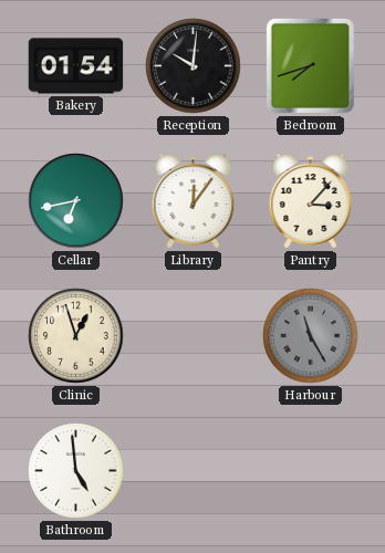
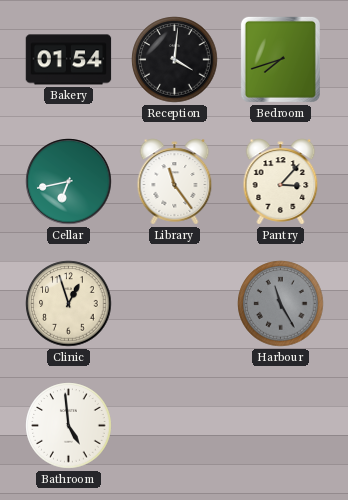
Reception: 10:01 -> 4:01 (175, 60)
Library: 12:06 -> 11:24 (175, 182)
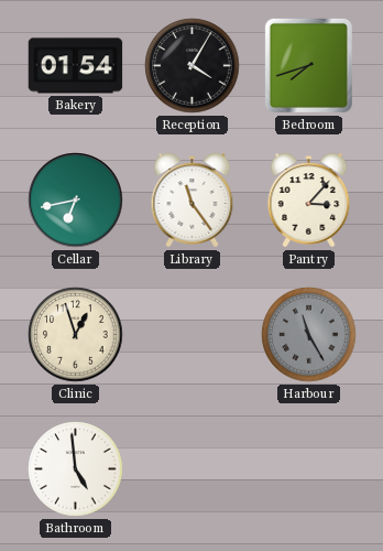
Reception: 4:01 -> 4:05 (193, 66)
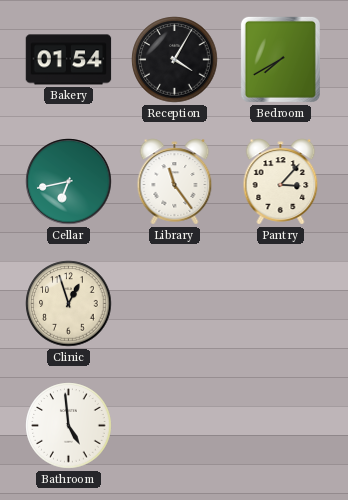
Bedroom: 7:42 -> 7:40 (280, 59)
Harbour: 11:25 -> none (309, 335)
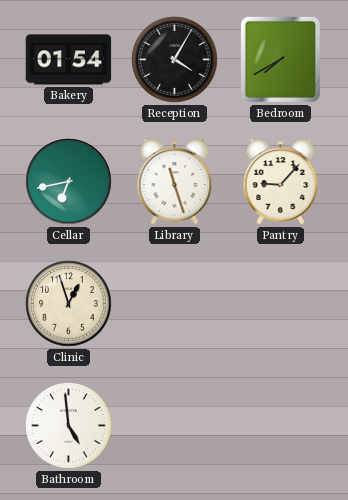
Library: 11:24 -> 11:27 (175, 182)
Pantry: 3:07 -> 9:07 (281, 182)
